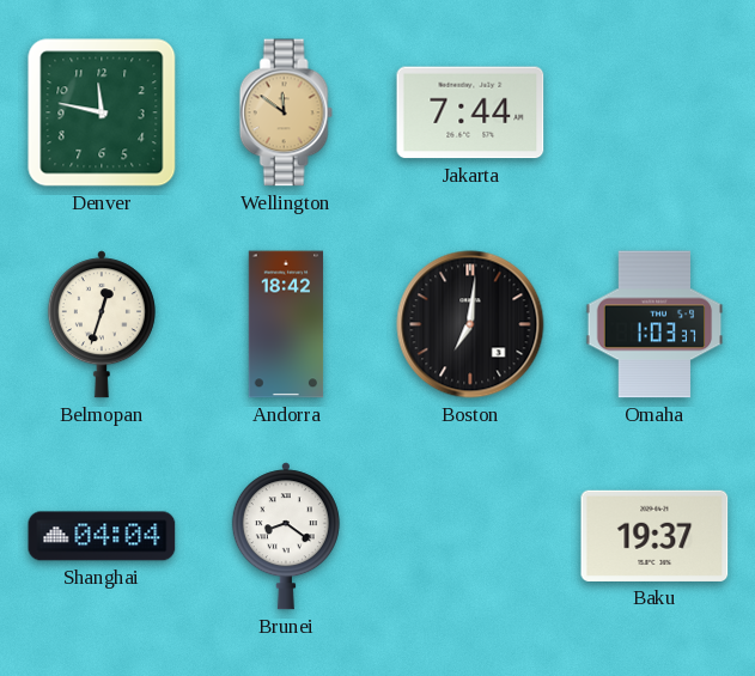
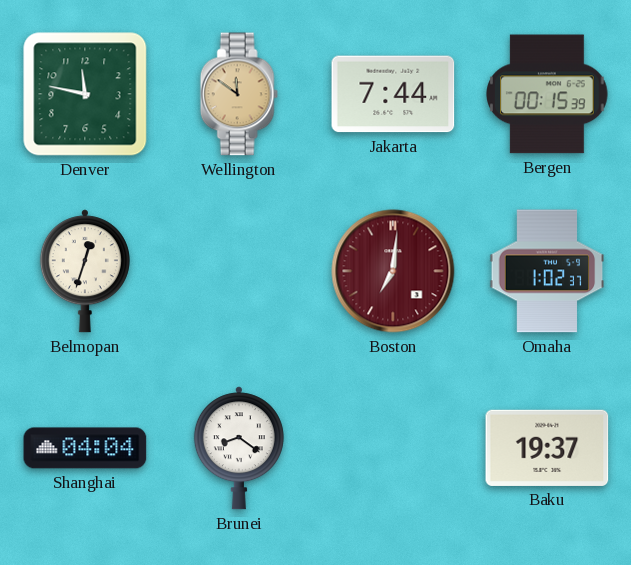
Bergen: none -> 00:15 (548, 94)
Andorra: 18:42 -> none (286, 324)
Boston dial: black -> burgundy (393, 271)
Omaha: 1:03 -> 1:02 (547, 271)
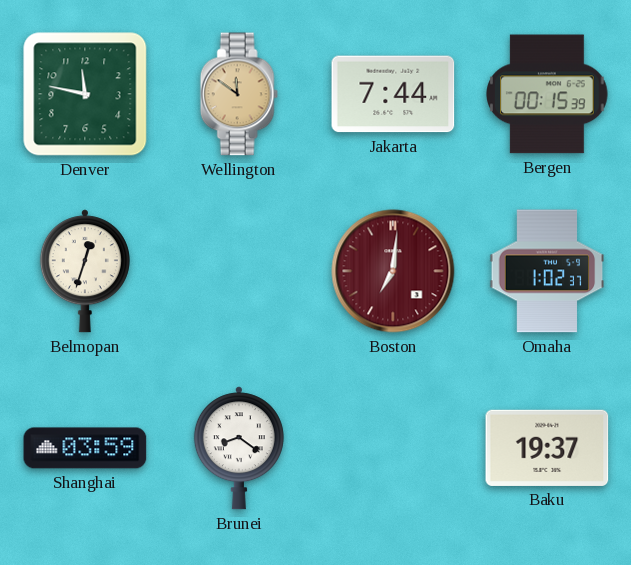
Shanghai: 04:04 -> 03:59 (85, 448)
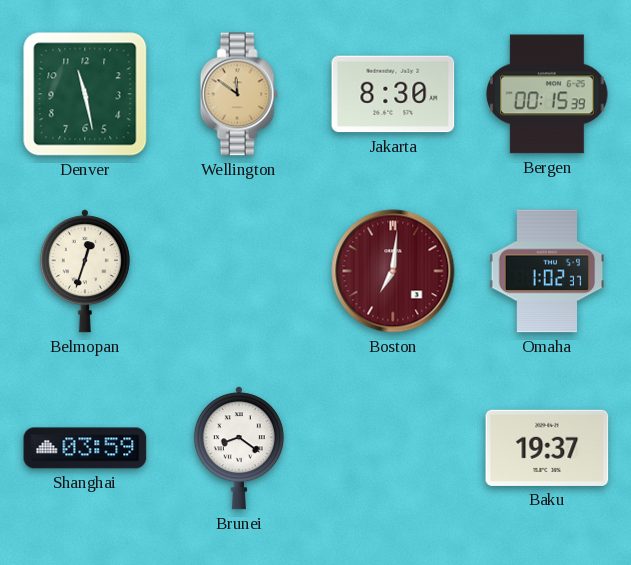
Denver: 11:47 -> 11:28 (85, 94)
Jakarta: 7:44 -> 8:30 (393, 94)
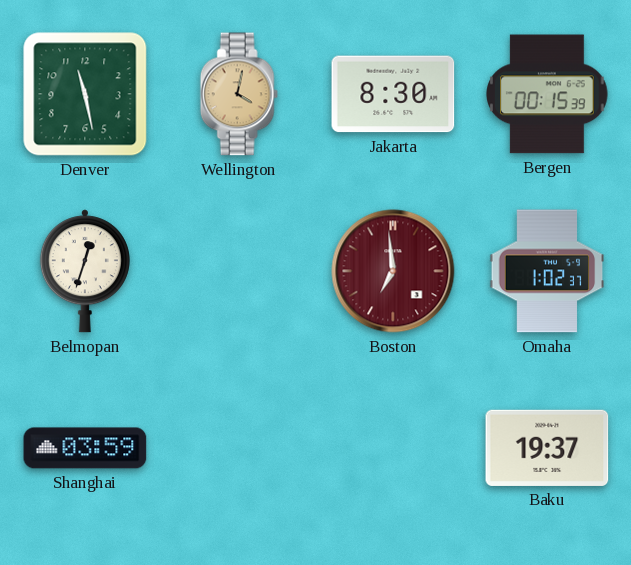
Wellington: 11:51 -> 4:02 (239, 94)
Boston: 7:01 -> 6:59 (393, 271)
Brunei: 8:21 -> none (239, 448)
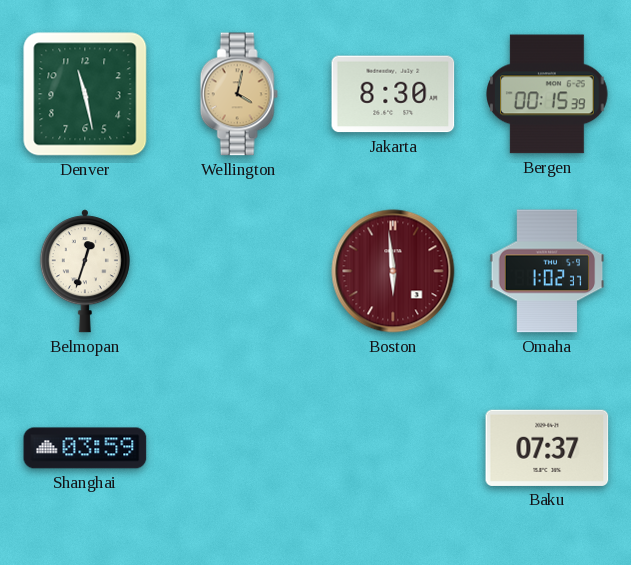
Boston: 6:59 -> 5:59 (393, 271)
Baku: 19:37 -> 07:37 (547, 448)
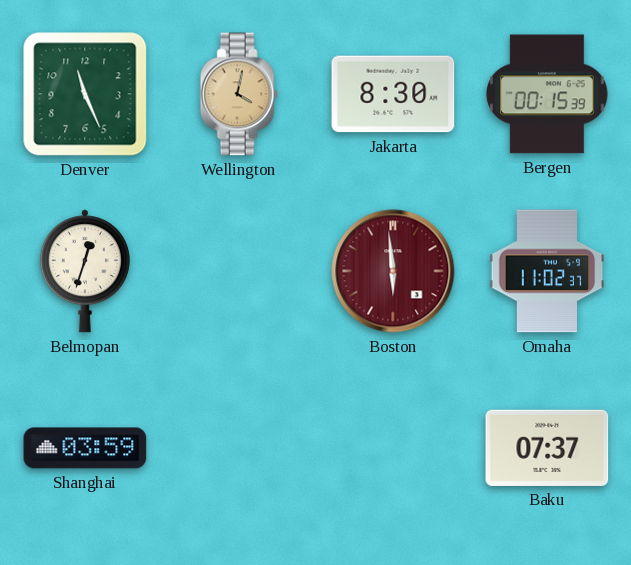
Denver: 11:28 -> 11:26 (85, 94)
Omaha: 1:02 -> 11:02 (547, 271)
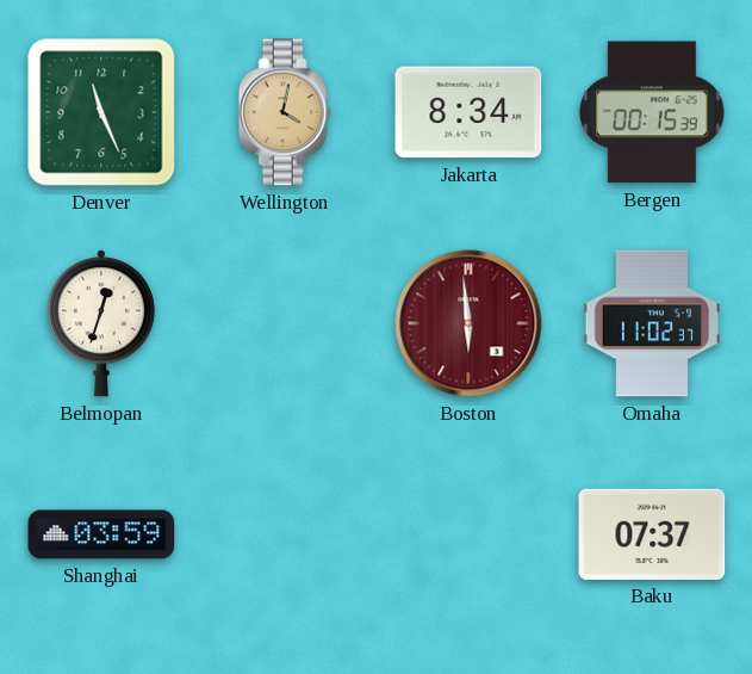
Jakarta: 8:30 -> 8:34 (468, 112)
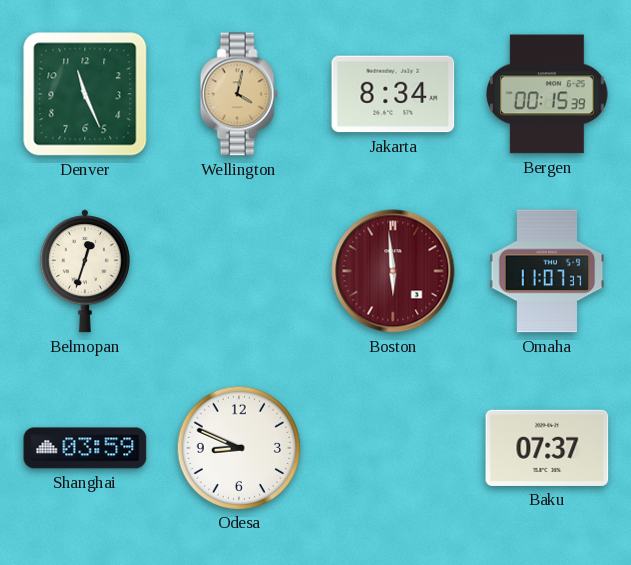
Omaha: 11:02 -> 11:07 (547, 271)
Odesa: none -> 8:49 (238, 447)
